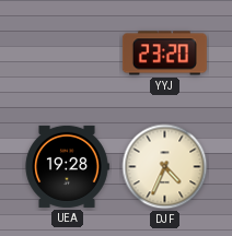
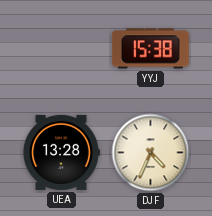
YYJ: 23:20 -> 15:38 (150, 49)
UEA: 19:28 -> 13:28 (61, 152)
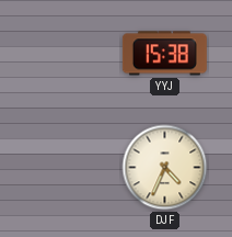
UEA: 13:28 -> none (61, 152)
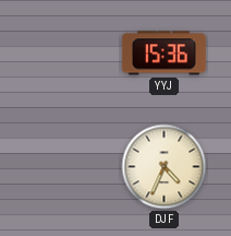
YYJ: 15:38 -> 15:36 (163, 54)
